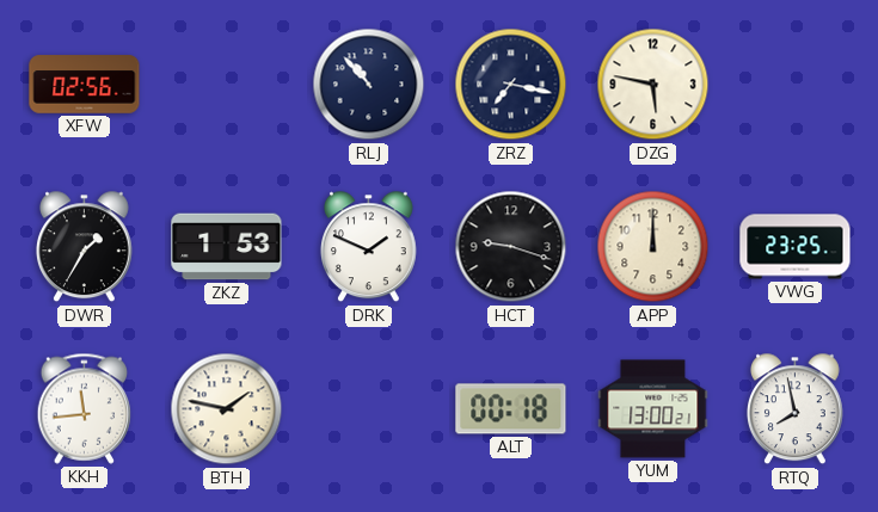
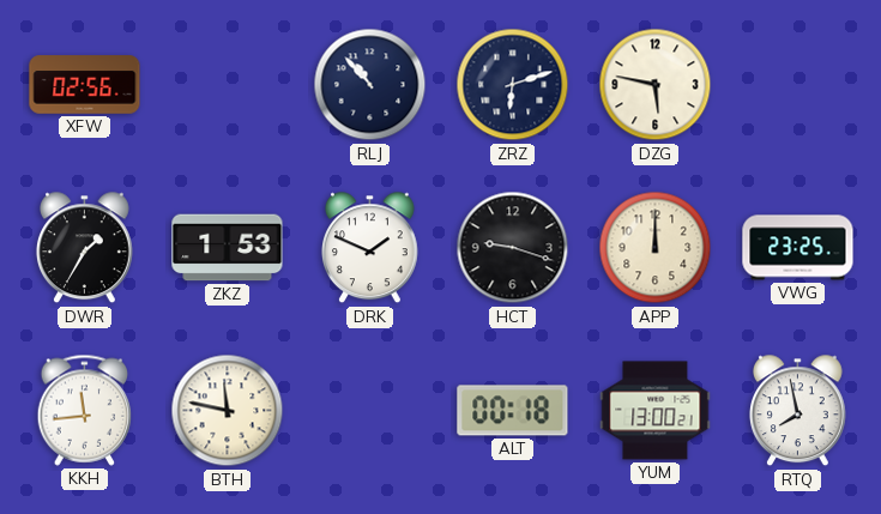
ZRZ: 7:17 -> 6:12 (513, 85)
BTH: 1:47 -> 11:47 (228, 411)
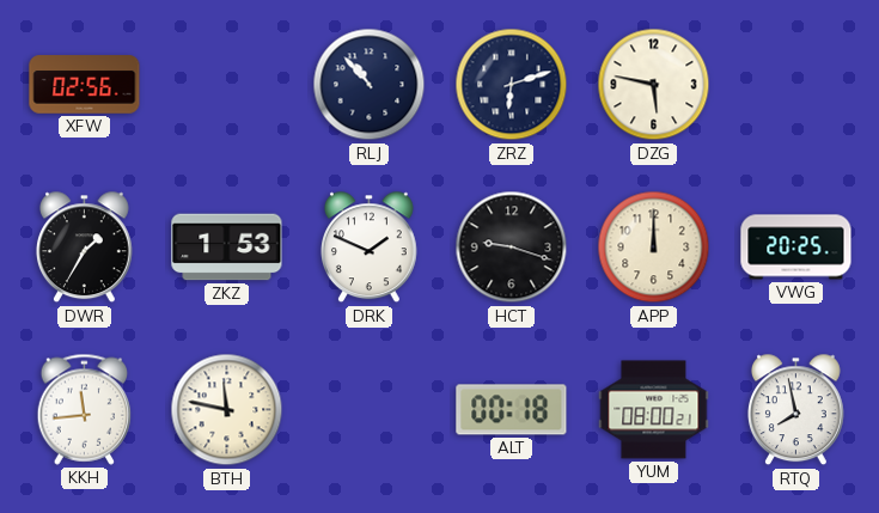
VWG: 23:25 -> 20:25 (796, 248)
YUM: 13:00 -> 08:00 (654, 410)
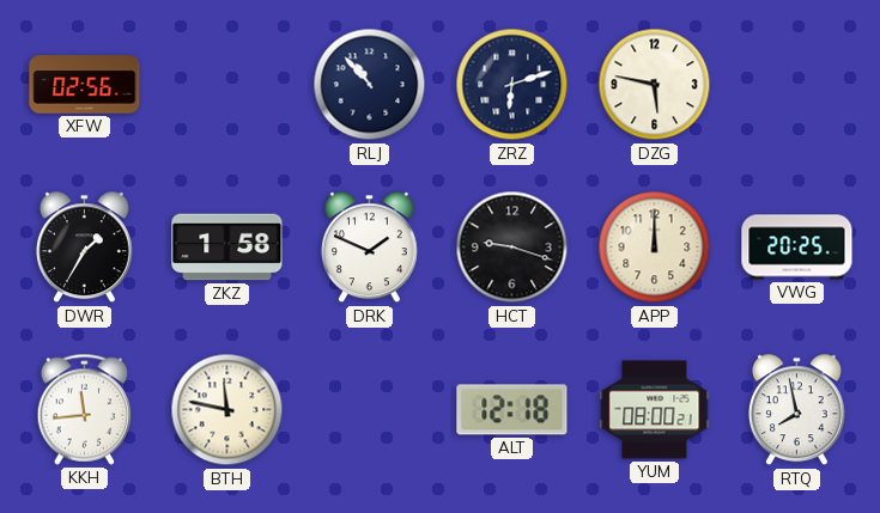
ZKZ: 1:53 -> 1:58 (227, 248)
ALT: 00:18 -> 12:18 (512, 410)
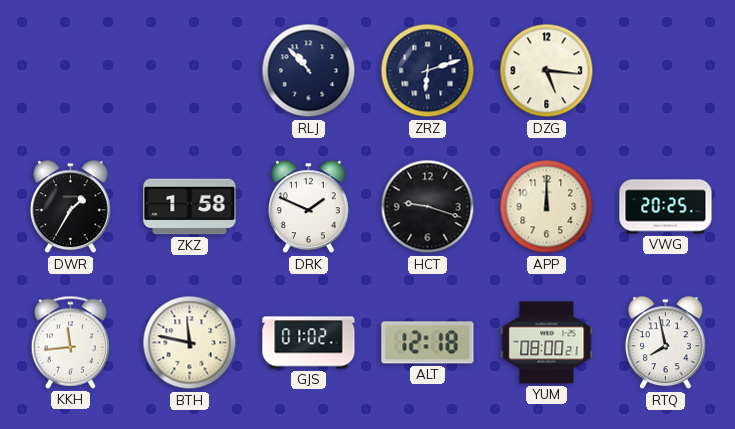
XFW: 02:56 -> none (85, 85)
DZG: 5:47 -> 5:16 (547, 71)
GJS: none -> 01:02 (309, 343)
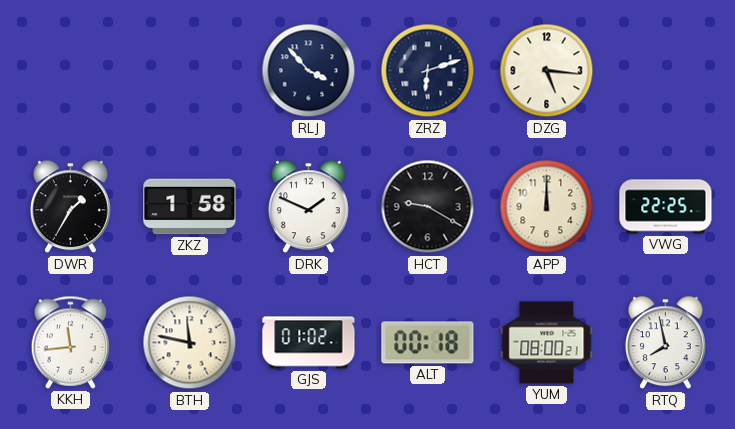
RLJ: 10:53 -> 3:53 (309, 71)
HCT: 9:18 -> 9:20 (428, 207)
VWG: 20:25 -> 22:25 (666, 207)
ALT: 12:18 -> 00:18 (428, 343)
